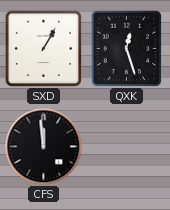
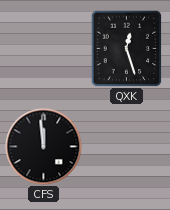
SXD: 1:05 -> none (43, 48)
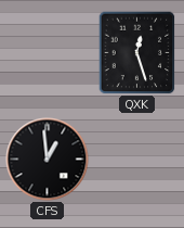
CFS: 11:59 -> 12:59 (48, 160)
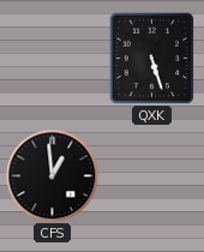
QXK: 12:27 -> 5:27 (152, 58)
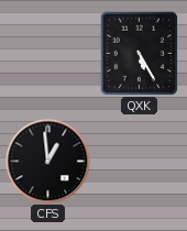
QXK: 5:27 -> 5:25 (140, 53)
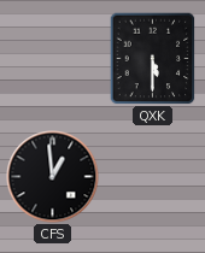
QXK: 5:25 -> 5:30 (153, 58)
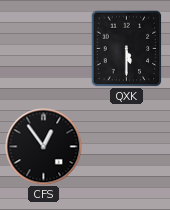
CFS: 12:59 -> 12:54 (44, 147)
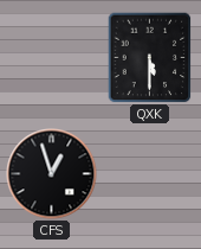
CFS: 12:54 -> 12:57 (52, 174)
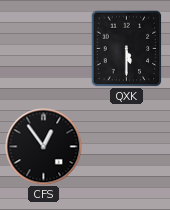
CFS: 12:57 -> 12:54 (44, 147)
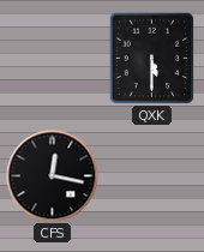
CFS: 12:54 -> 12:17 (53, 176)
